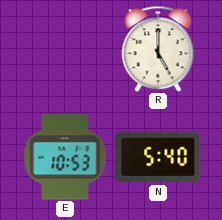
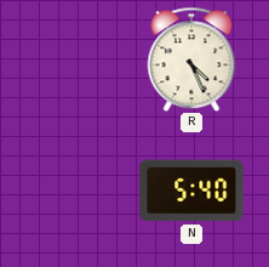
R: 5:00 -> 4:26 (191, 59)
E: 10:53 -> none (65, 157)
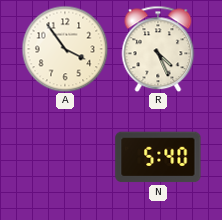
A: none -> 3:54 (65, 49)
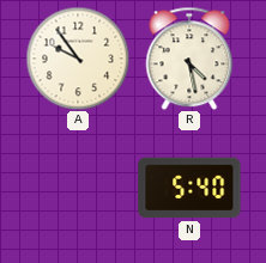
A: 3:54 -> 9:54 (78, 59)
R: 4:26 -> 4:28 (189, 59)
